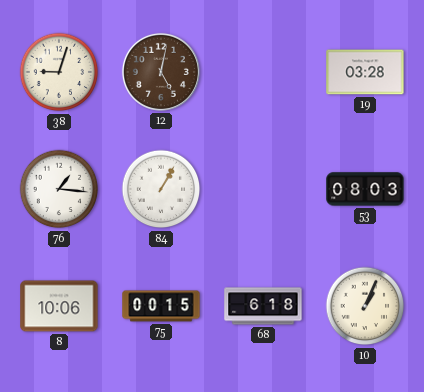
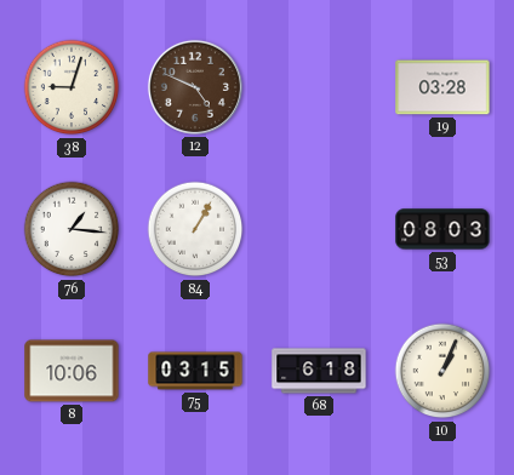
12: 5:02 -> 4:49 (195, 87)
75: 00:15 -> 03:15 (195, 371)
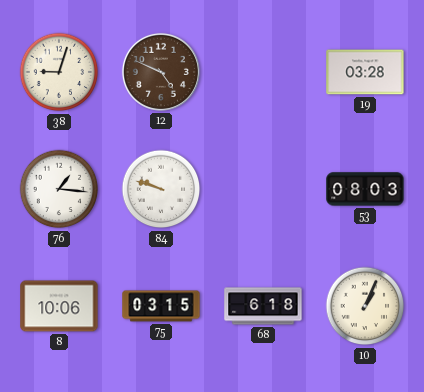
84: 1:05 -> 9:48 (161, 189)
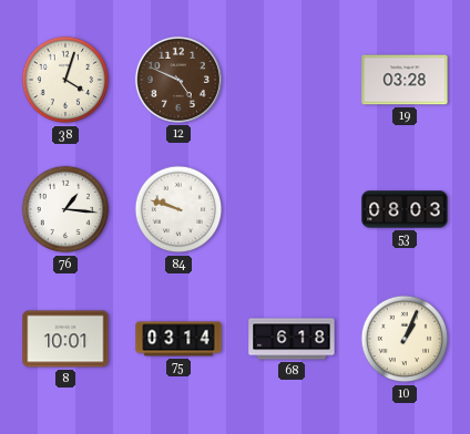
38: 9:03 -> 4:03 (65, 80)
8: 10:06 -> 10:01 (65, 339)
75: 03:15 -> 03:14 (178, 339)
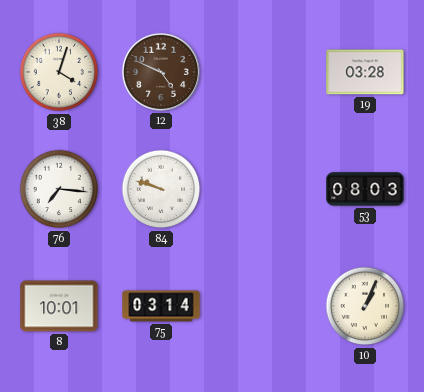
76: 1:16 -> 7:16 (59, 189)
68: 6:18 -> none (292, 339)
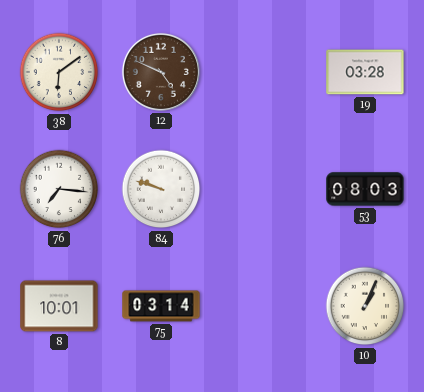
38: 4:03 -> 6:09 (59, 72)
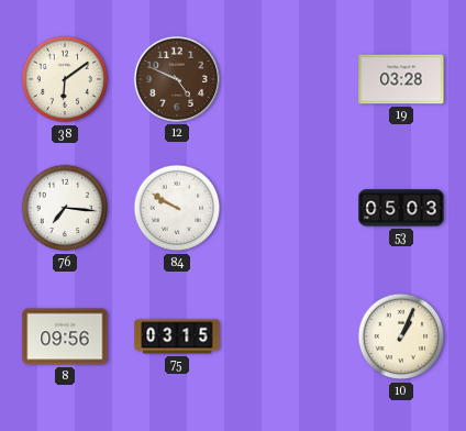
84: 9:48 -> 9:50 (177, 208)
53: 08:03 -> 05:03 (401, 208)
8: 10:01 -> 09:56 (65, 336)
75: 03:14 -> 03:15 (177, 336)
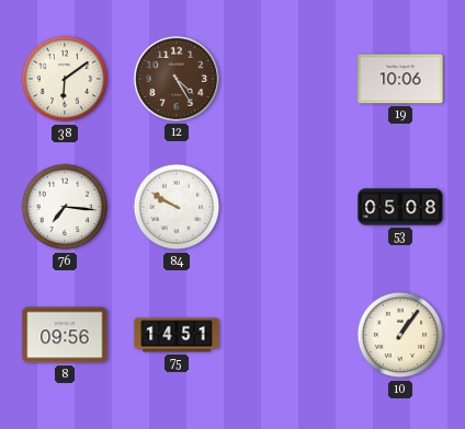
12: 4:49 -> 4:25 (177, 79)
19: 03:28 -> 10:06 (400, 79)
53: 05:03 -> 05:08 (400, 207)
75: 03:15 -> 14:51 (177, 335)
10: 1:04 -> 1:06 (400, 335)
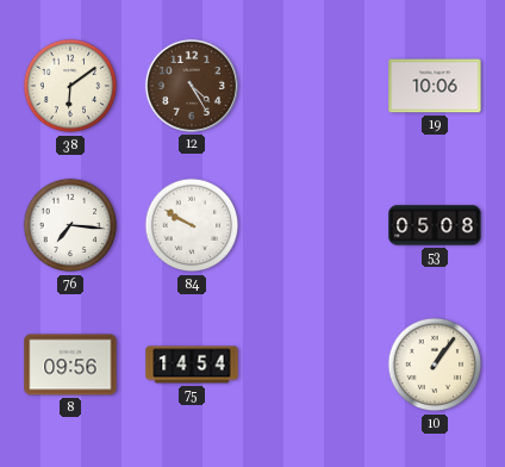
75: 14:51 -> 14:54 (192, 365)
